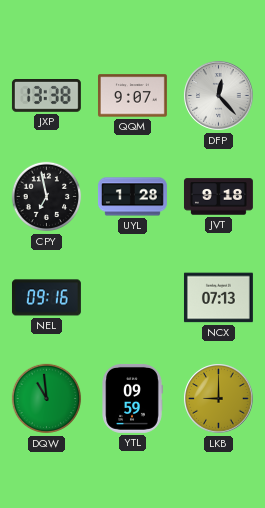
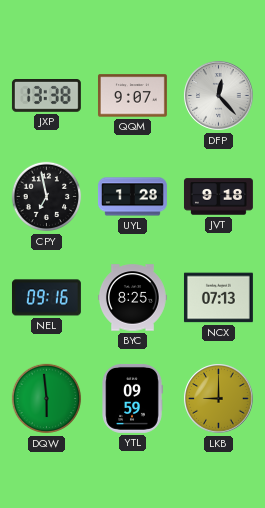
BYC: none -> 8:25 (132, 298)
DQW: 10:59 -> 5:59 (47, 399)
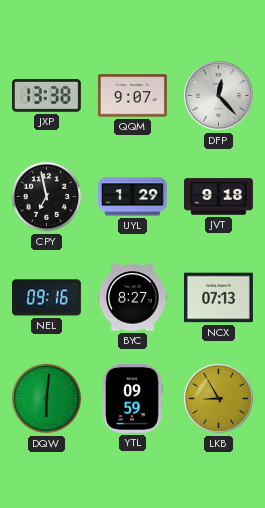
UYL: 1:28 -> 1:29 (132, 197)
BYC: 8:25 -> 8:27 (132, 298)
DQW: 5:59 -> 6:01 (47, 399)
LKB: 9:00 -> 8:55 (219, 399)
